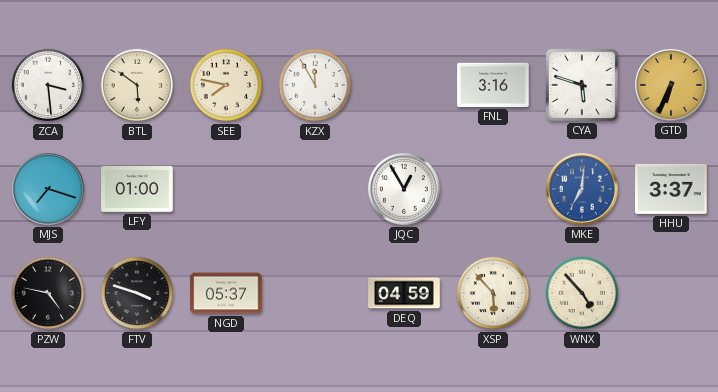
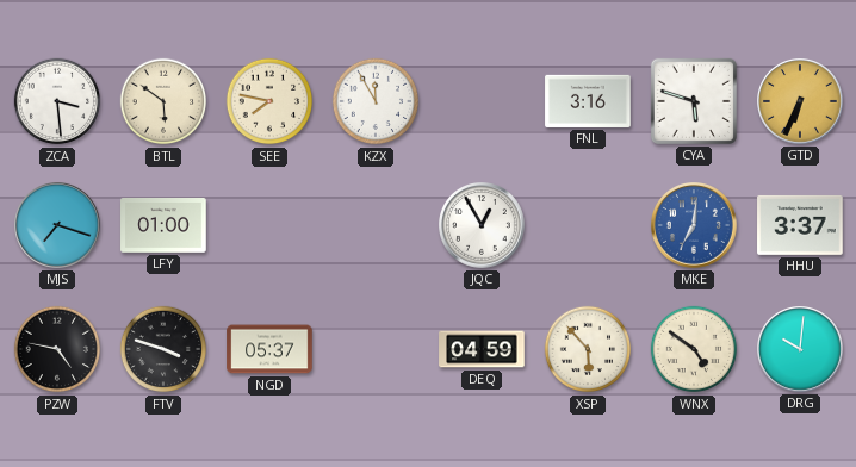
WNX: 4:53 -> 4:51 (694, 349)
DRG: none -> 10:01 (801, 350)
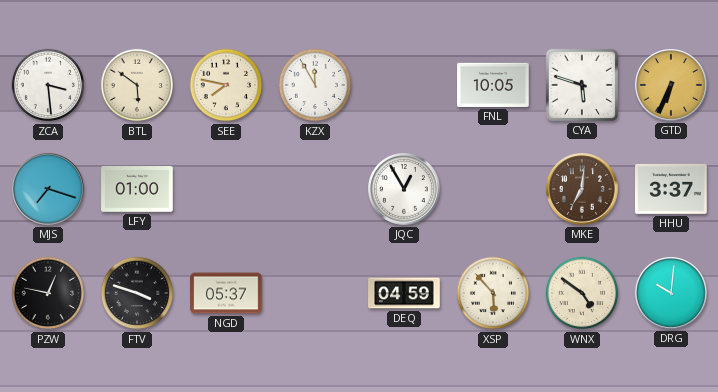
FNL: 3:16 -> 10:05 (493, 85)
MKE dial: blue -> brown (583, 190)
PZW: 4:47 -> 12:47 (48, 293)
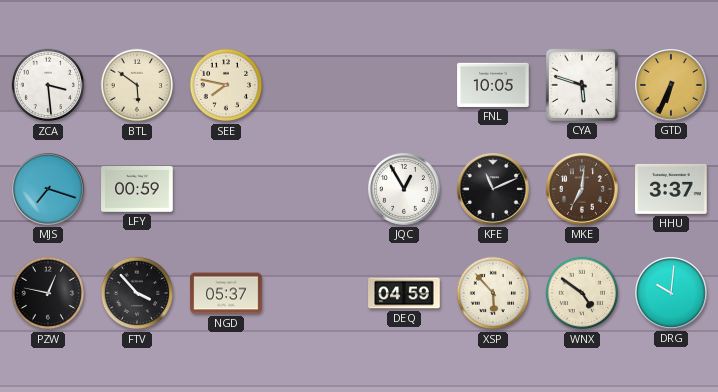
KZX: 11:55 -> none (315, 85)
LFY: 01:00 -> 00:59 (137, 190)
KFE: none -> 11:11 (494, 190)
FTV: 3:48 -> 3:53 (137, 293)
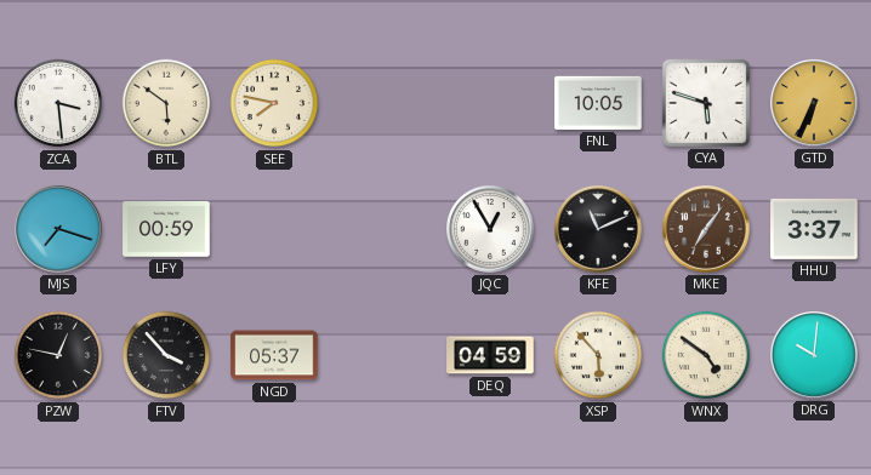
MKE: 7:01 -> 7:06 (707, 230)
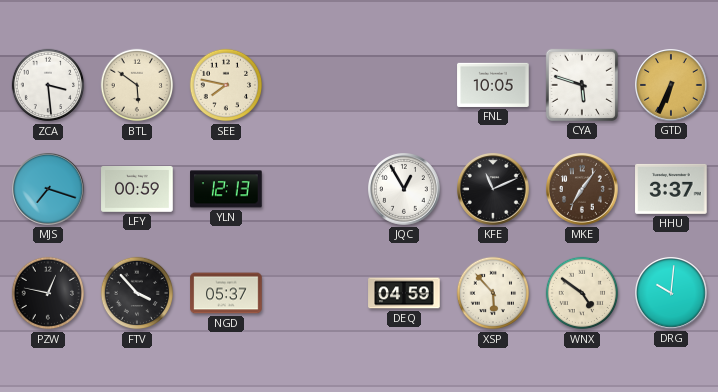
YLN: none -> 12:13 (226, 189)
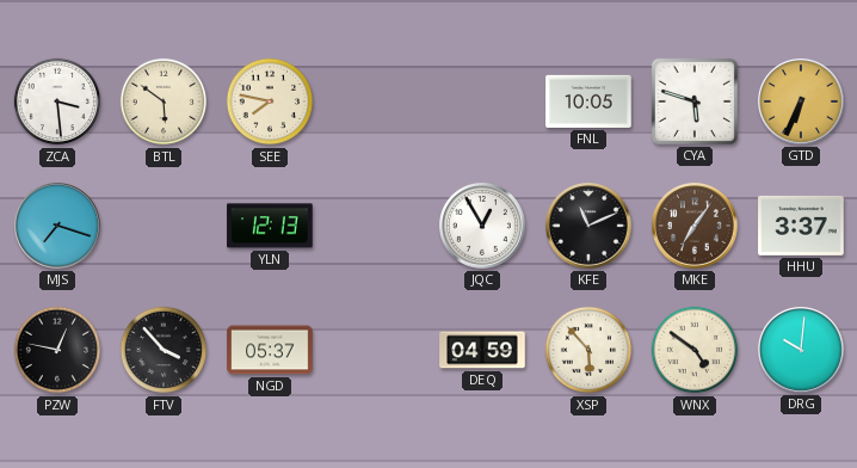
LFY: 00:59 -> none (137, 190)
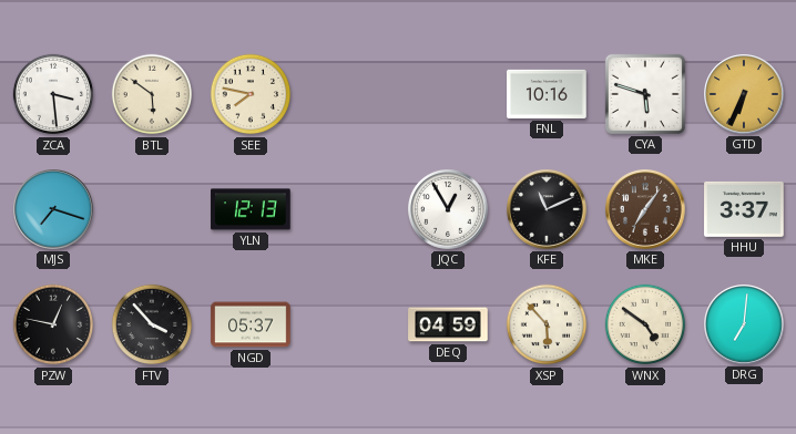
FNL: 10:05 -> 10:16 (547, 94)
DRG: 10:01 -> 7:01 (745, 325)
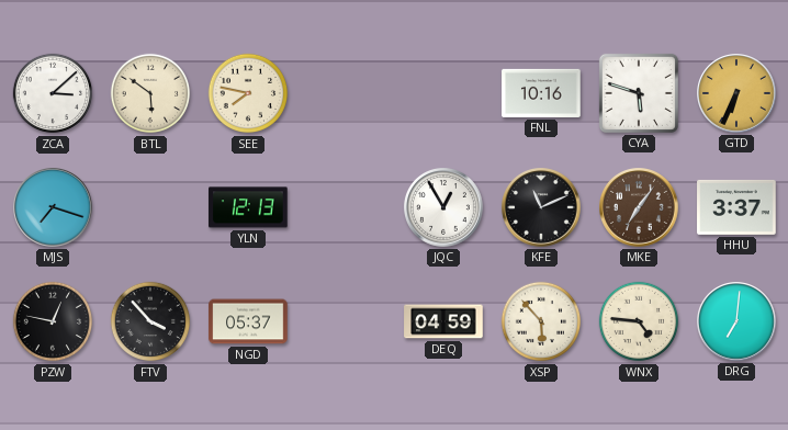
ZCA: 3:29 -> 3:08 (53, 93)
WNX: 4:51 -> 4:46 (639, 321)
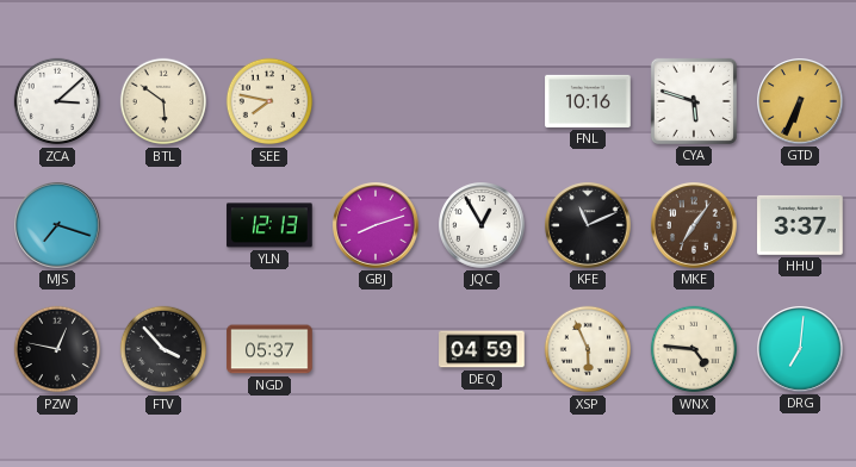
GBJ: none -> 8:12 (377, 226)
XSP: 5:53 -> 5:56 (588, 349)
